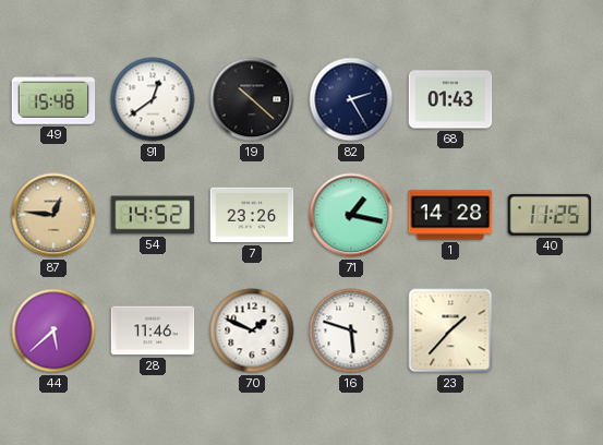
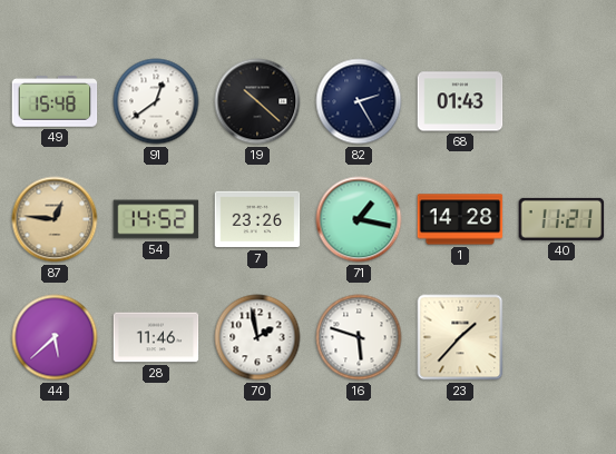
40: 11:25 -> 11:21 (561, 219)
70: 1:49 -> 1:58 (257, 337)
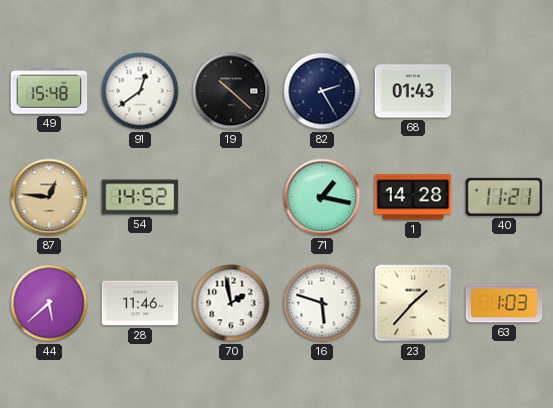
7: 23:26 -> none (257, 219)
63: none -> 1:03 (504, 303)
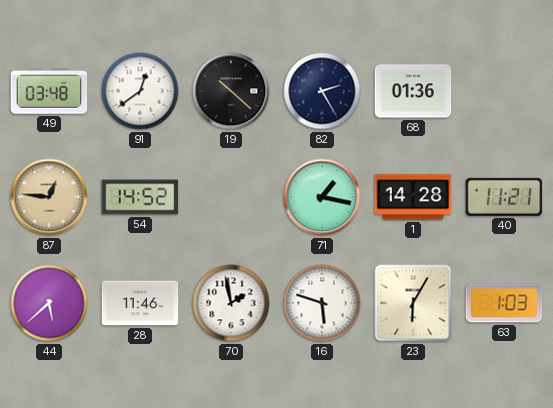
49: 15:48 -> 03:48 (49, 91)
68: 01:43 -> 01:36 (413, 91)
23: 1:37 -> 6:05 (413, 303)
